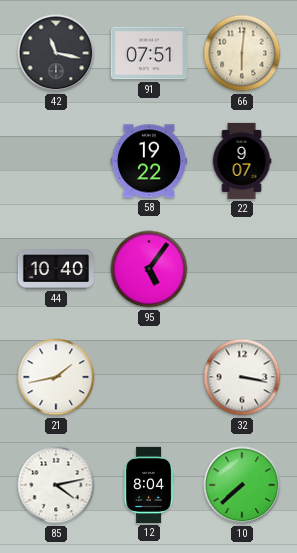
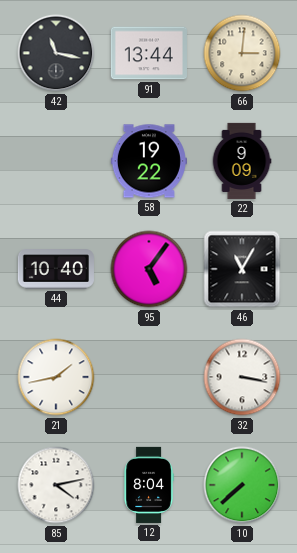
91: 07:51 -> 13:44 (149, 53)
66: 6:01 -> 3:01 (242, 53)
22: 9:07 -> 9:09 (242, 161)
46: none -> 11:05 (242, 269)
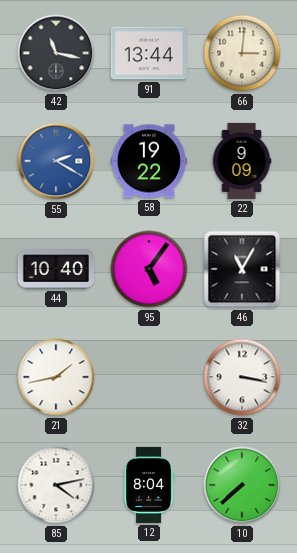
55: none -> 2:20 (56, 161)
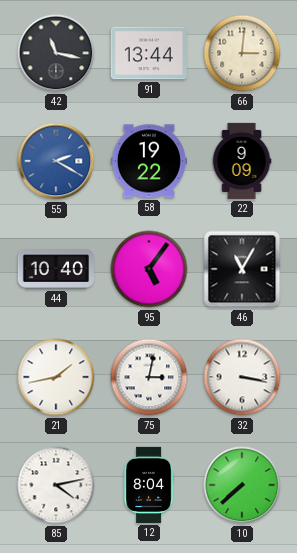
75: none -> 3:02 (149, 377)
